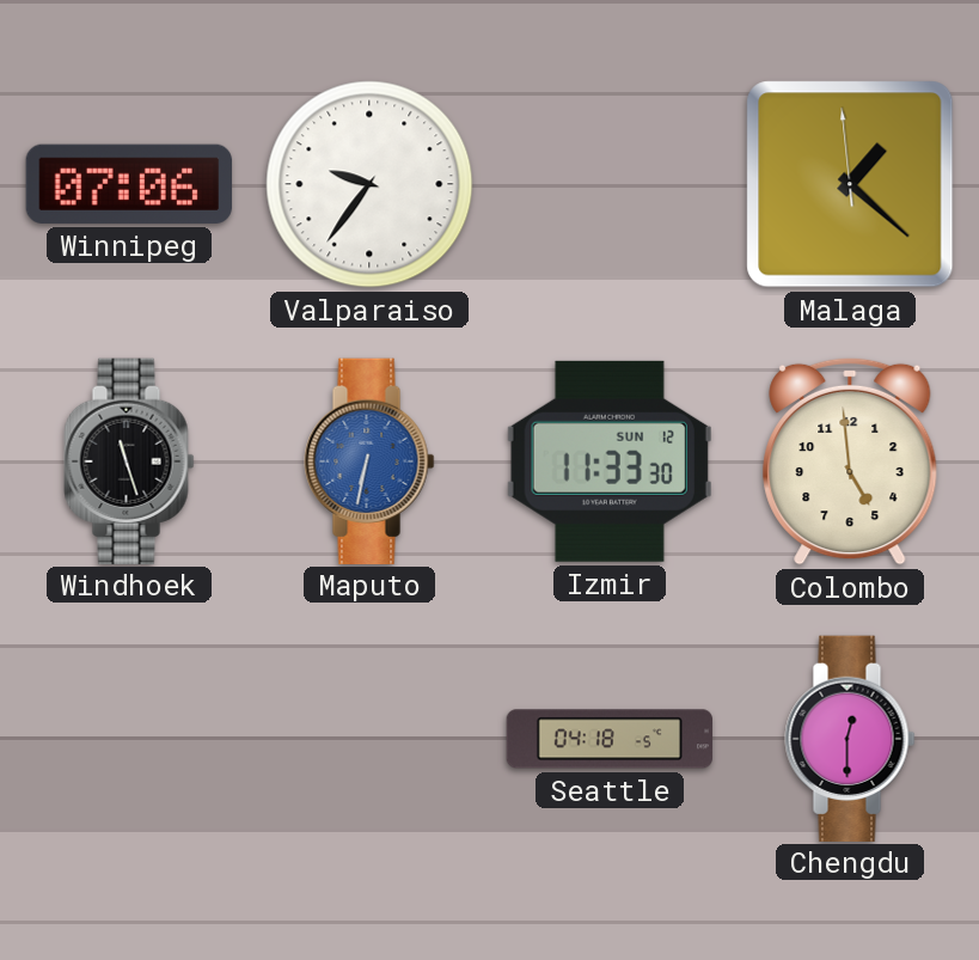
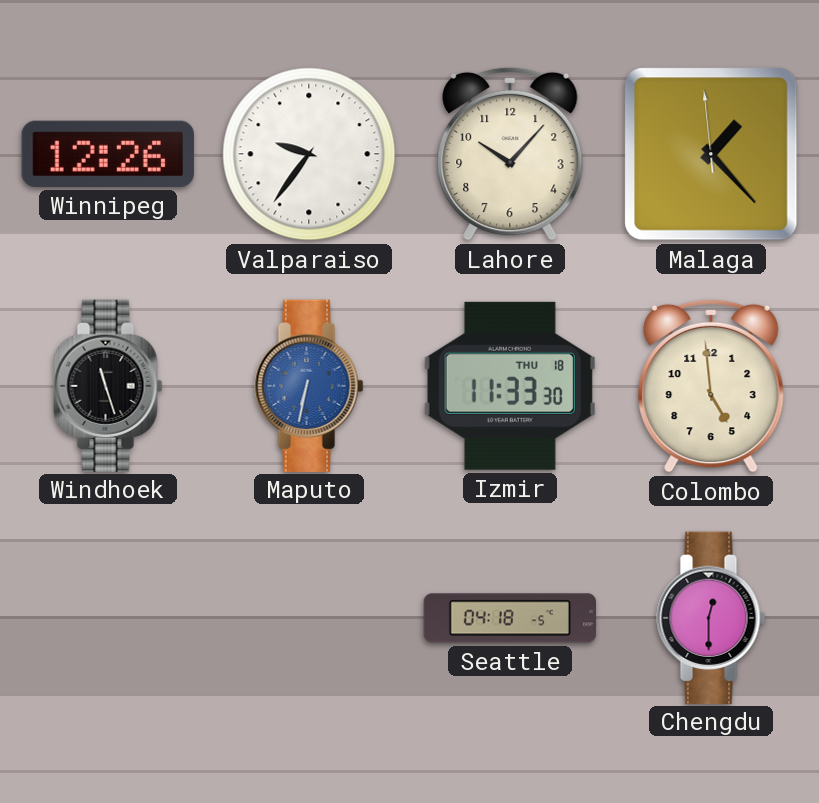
Winnipeg: 07:06 -> 12:26 (108, 154)
Lahore: none -> 10:07 (510, 154)
Malaga: 1:21 -> 1:22 (711, 154)
Izmir date: SUN 12 -> THU 18 (510, 386)
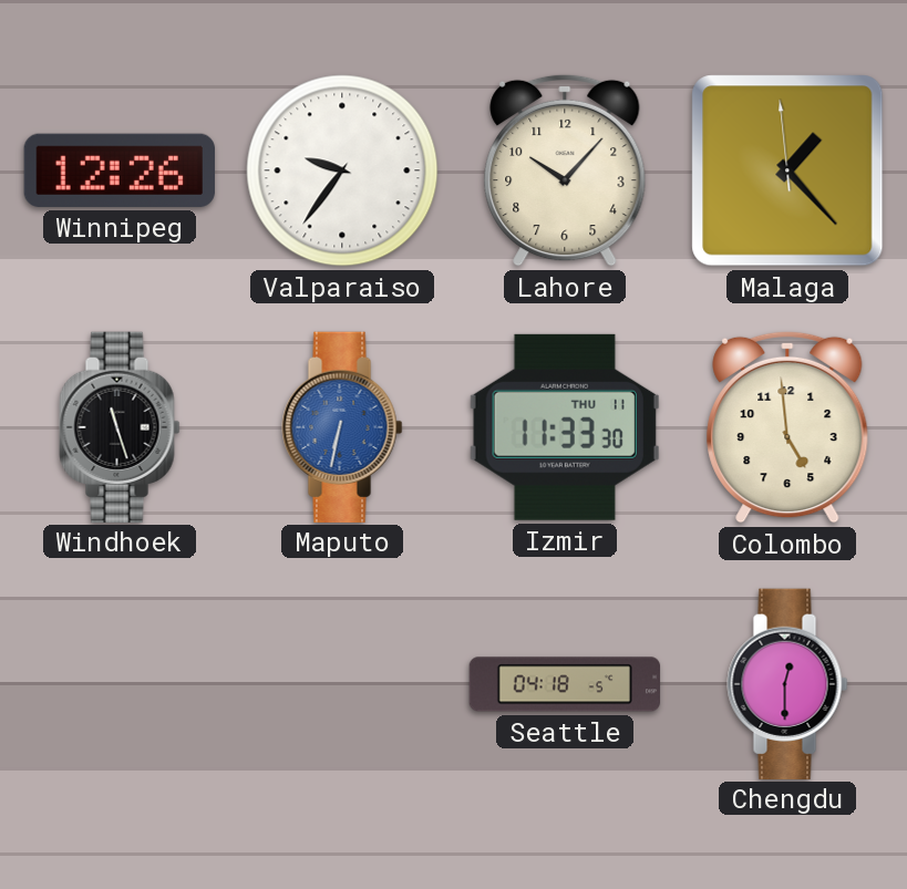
Izmir date: THU 18 -> THU 11 (565, 427)
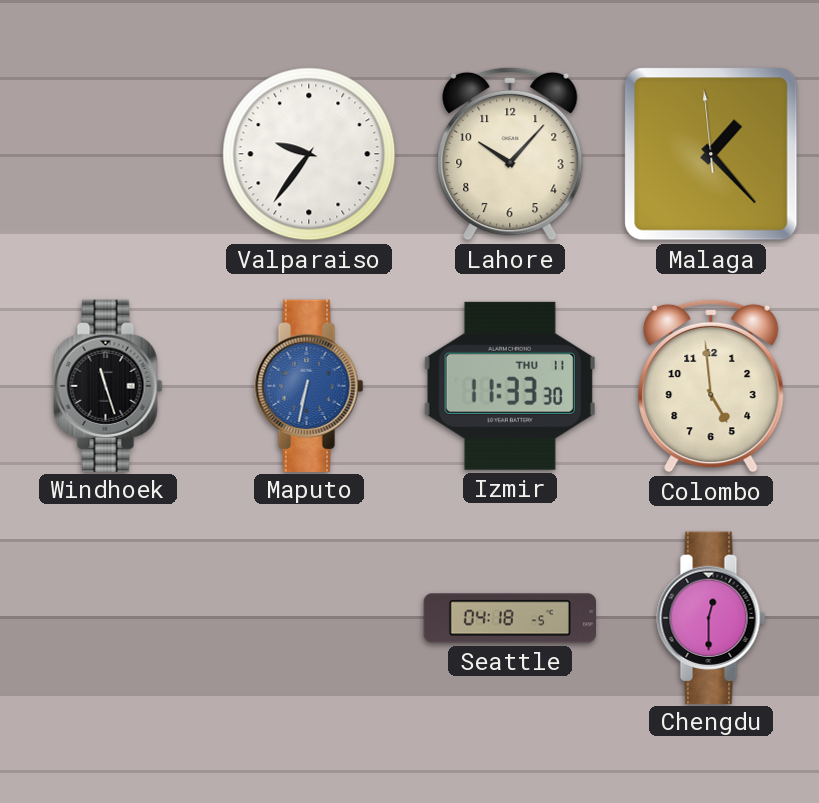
Winnipeg: 12:26 -> none (120, 170)
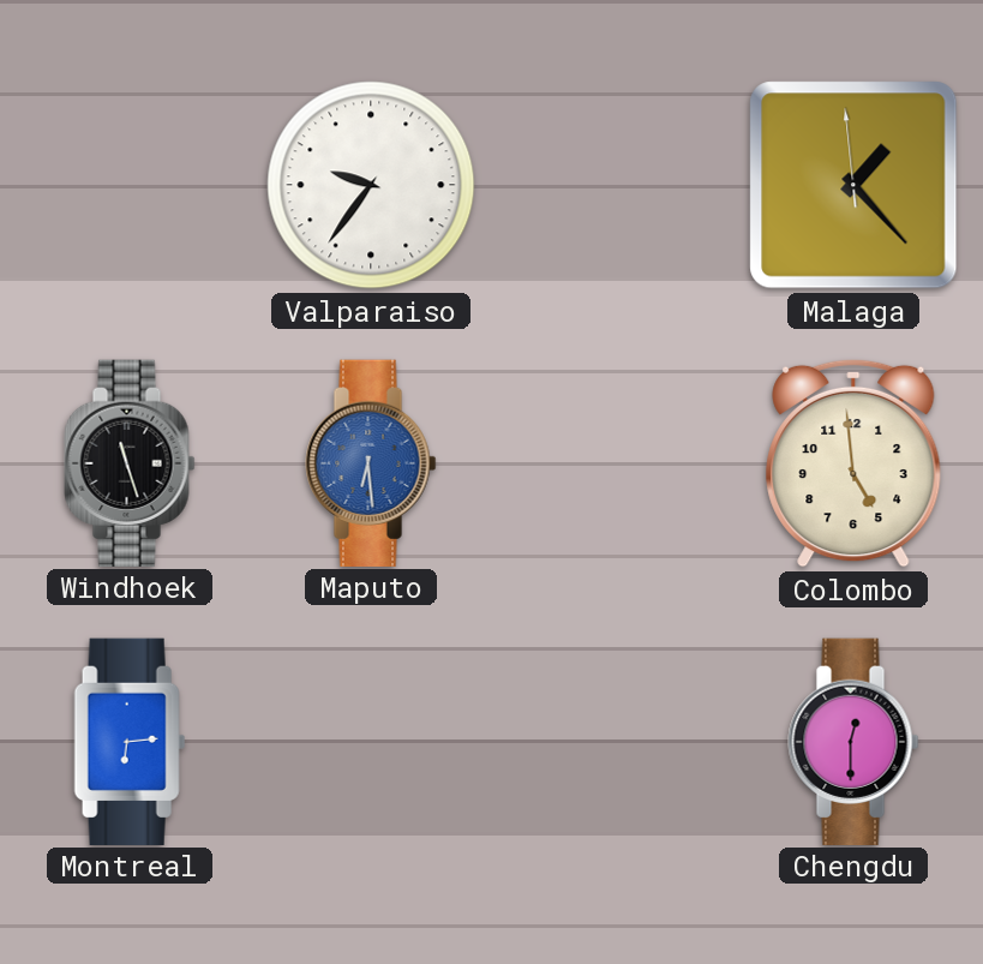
Lahore: 10:07 -> none (510, 154)
Maputo: 6:32 -> 6:29 (371, 462)
Izmir: 11:33 -> none (510, 386)
Montreal: none -> 6:14 (130, 741)
Seattle: 04:18 -> none (510, 618)
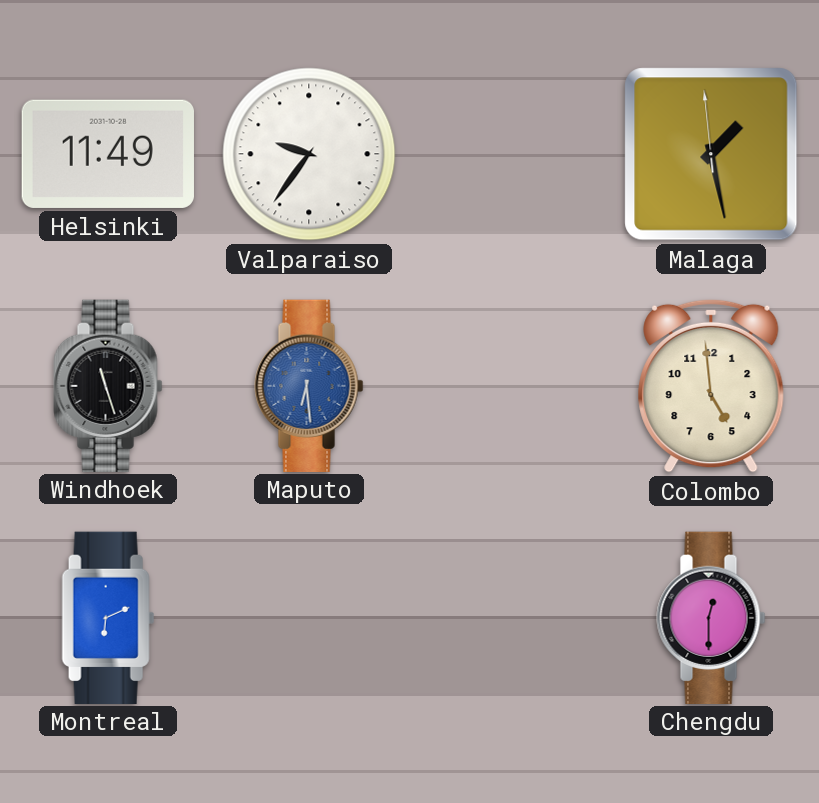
Helsinki: none -> 11:49 (108, 154)
Malaga: 1:22 -> 1:27 (711, 154)
Montreal: 6:14 -> 6:11 (108, 617)
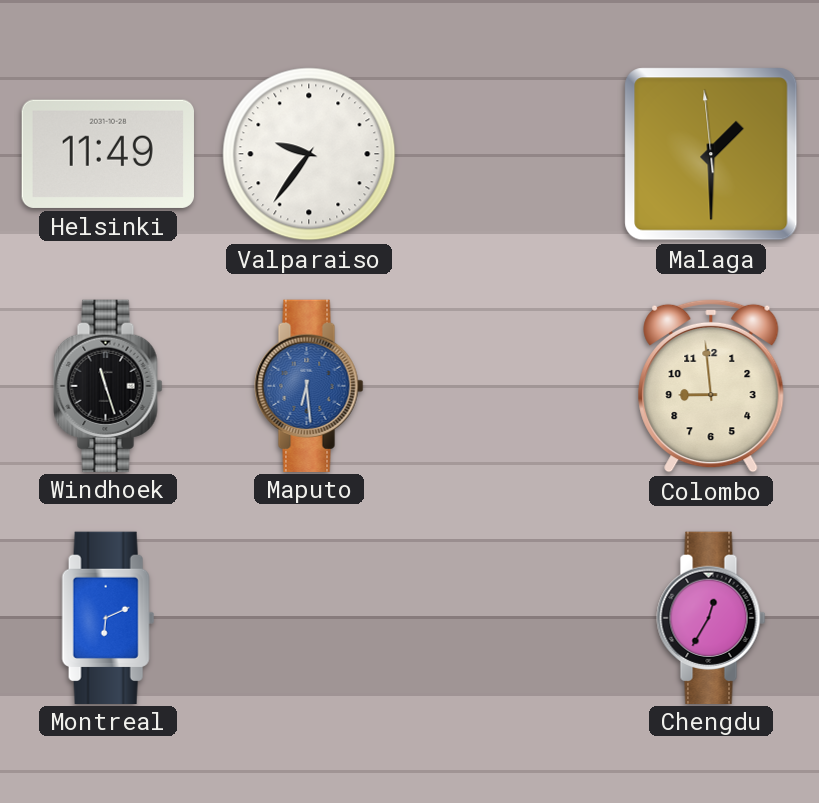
Malaga: 1:27 -> 1:29 (711, 154)
Colombo: 4:59 -> 8:59 (711, 386)
Chengdu: 12:30 -> 12:35 (711, 617)
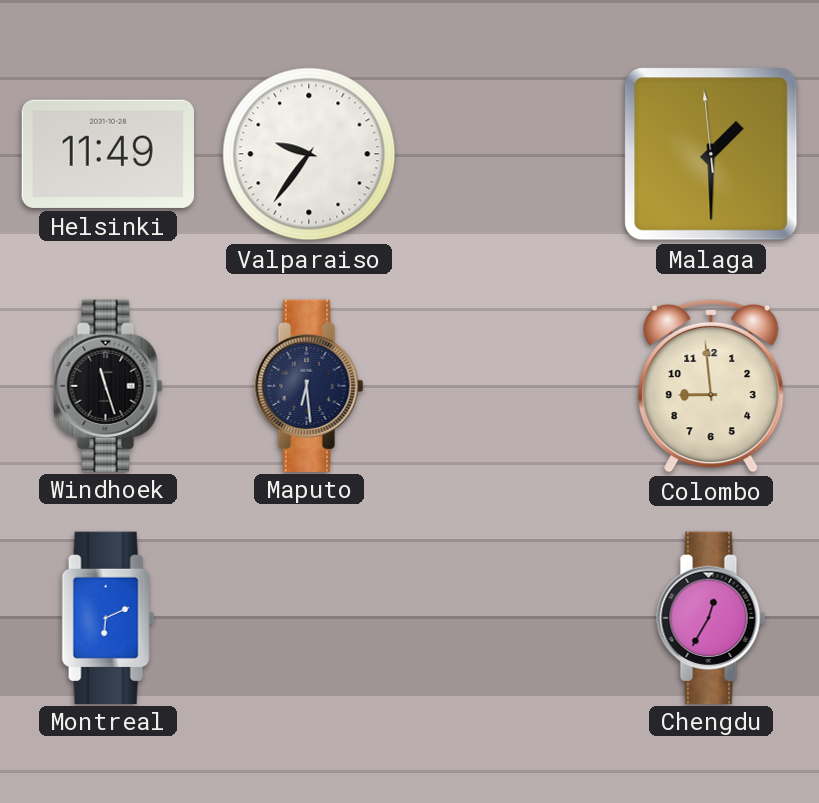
Maputo dial: blue -> navy (309, 385)
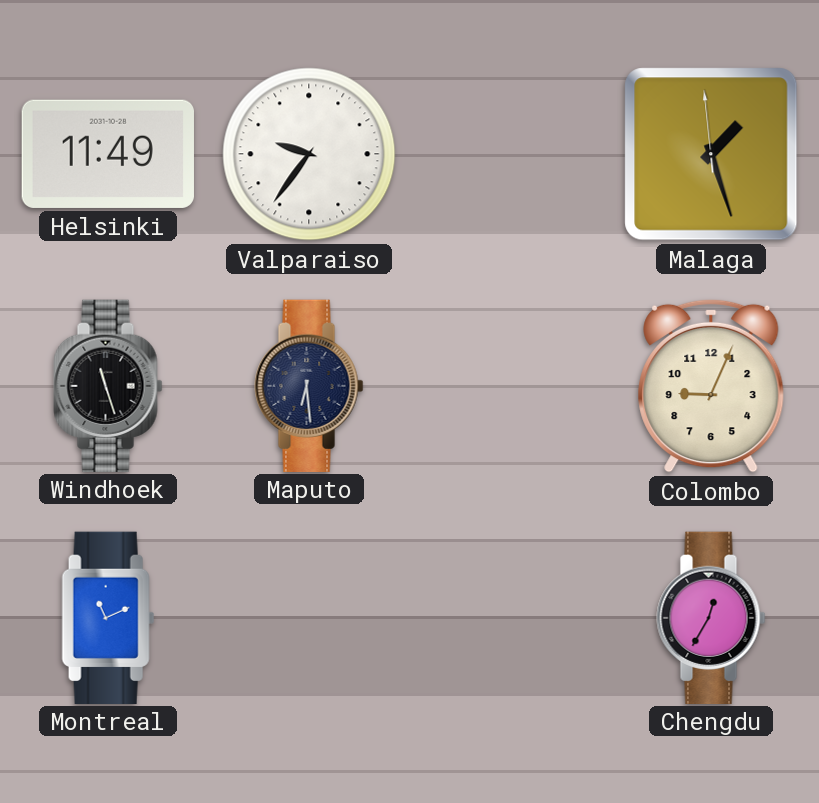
Malaga: 1:29 -> 1:26 (711, 154)
Colombo: 8:59 -> 9:04 (711, 386)
Montreal: 6:11 -> 11:11 (108, 617)
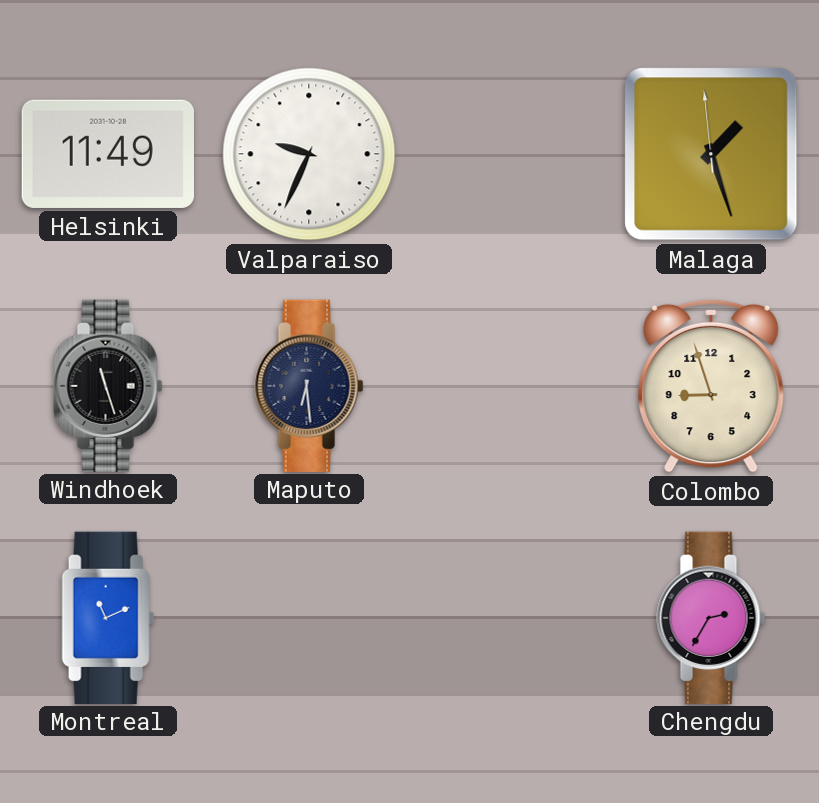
Valparaiso: 9:36 -> 9:34 (309, 154)
Colombo: 9:04 -> 8:57 (711, 386)
Chengdu: 12:35 -> 2:35 (711, 617)
